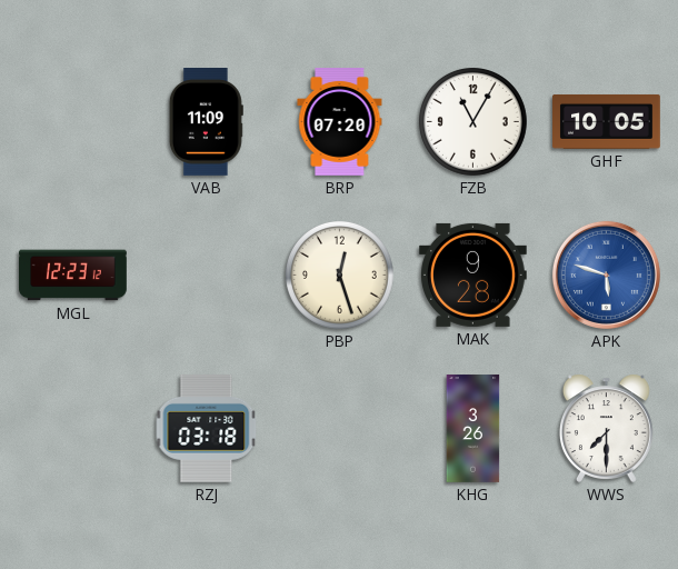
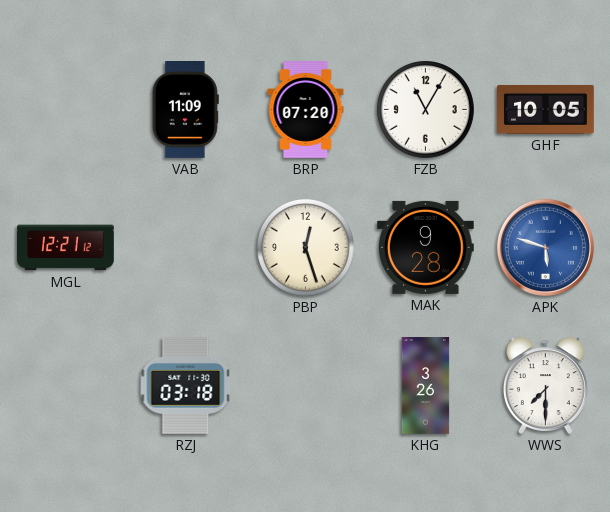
MGL: 12:23 -> 12:21 (66, 248)
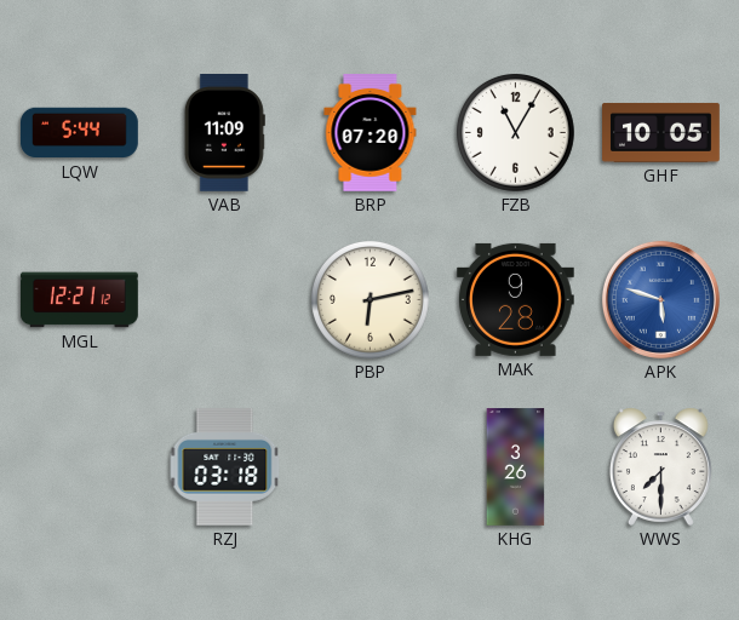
LQW: none -> 5:44 (80, 133)
PBP: 12:27 -> 6:13 (369, 299)
